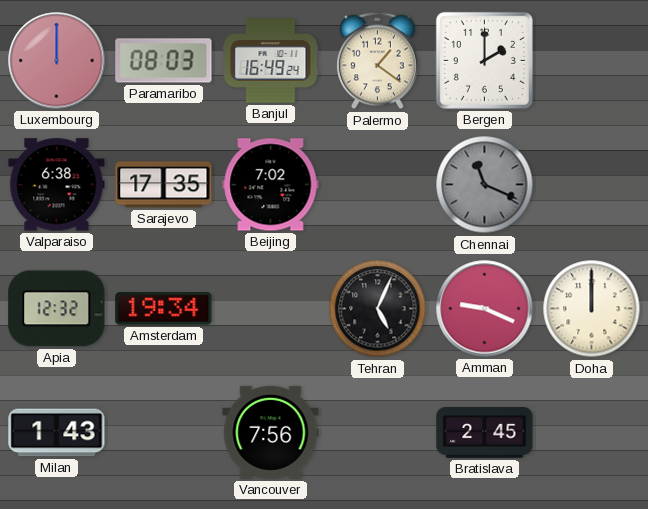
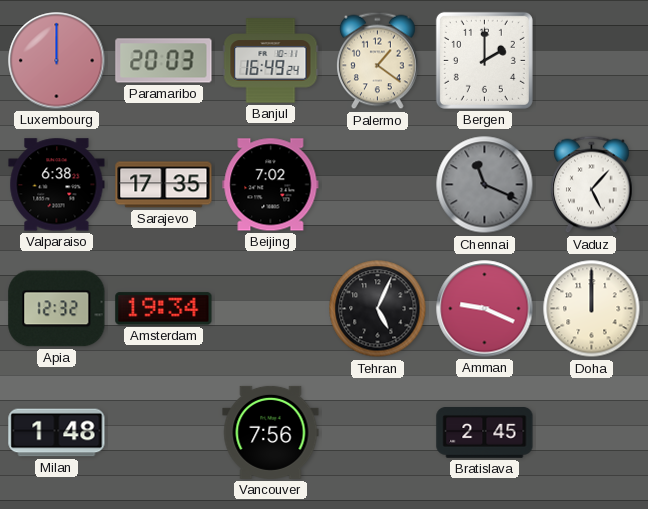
Paramaribo: 08:03 -> 20:03 (164, 61)
Vaduz: none -> 5:07 (592, 185)
Milan: 1:43 -> 1:48 (57, 433)
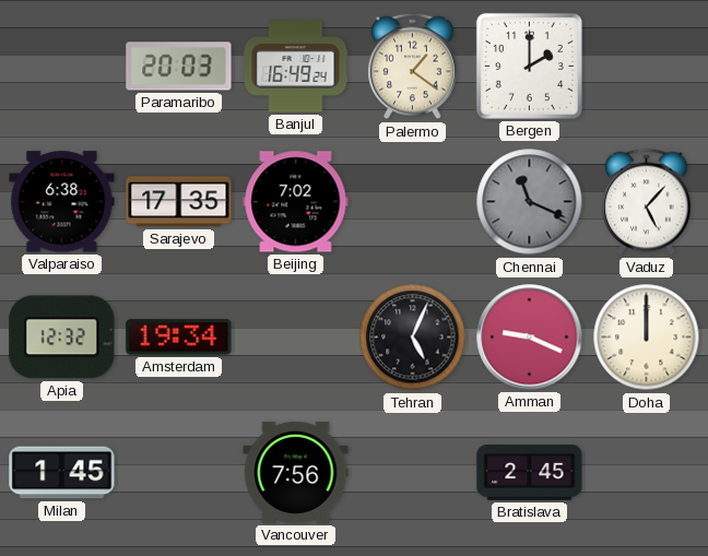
Luxembourg: 12:00 -> none (57, 61)
Milan: 1:48 -> 1:45 (62, 473)
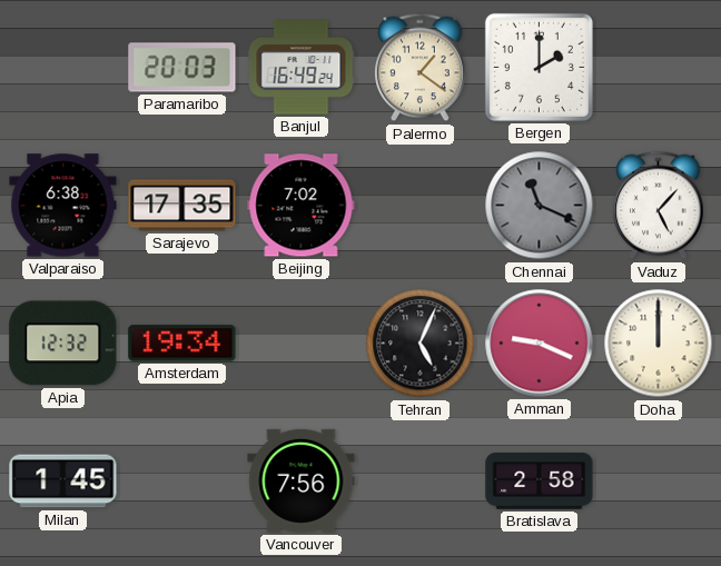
Bratislava: 2:45 -> 2:58 (540, 481)
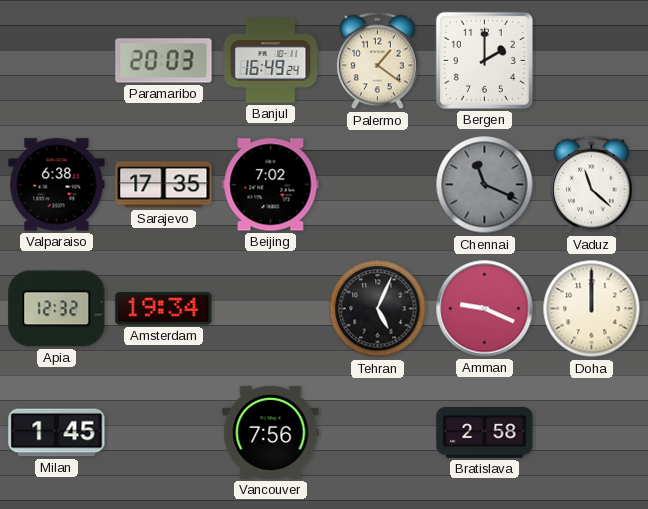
Vaduz: 5:07 -> 11:22 (592, 185)
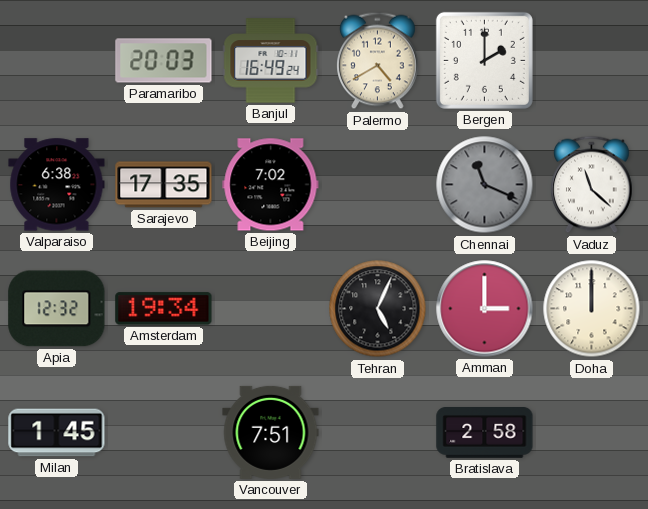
Palermo: 1:21 -> 4:40 (378, 61)
Amman: 9:19 -> 3:00 (485, 309)
Vancouver: 7:56 -> 7:51 (271, 432)
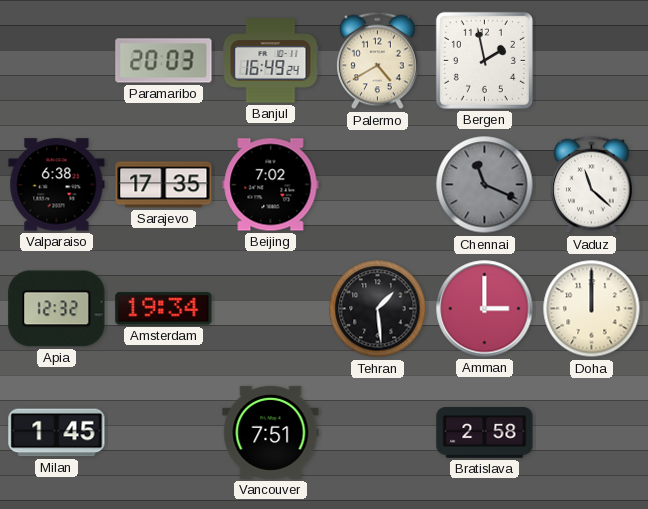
Bergen: 2:00 -> 1:58 (484, 60)
Tehran: 5:04 -> 1:29 (378, 309)
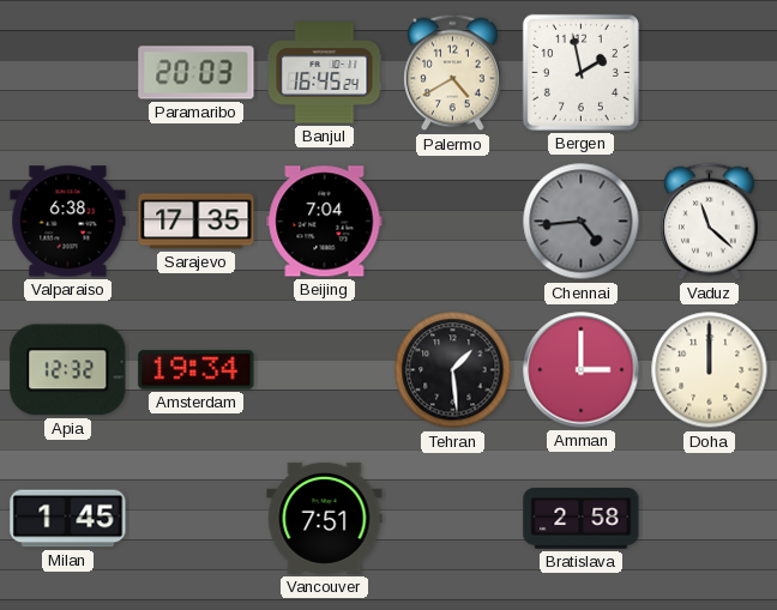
Banjul: 16:49 -> 16:45 (325, 73)
Beijing: 7:02 -> 7:04 (325, 222)
Chennai: 11:19 -> 4:44 (582, 222)
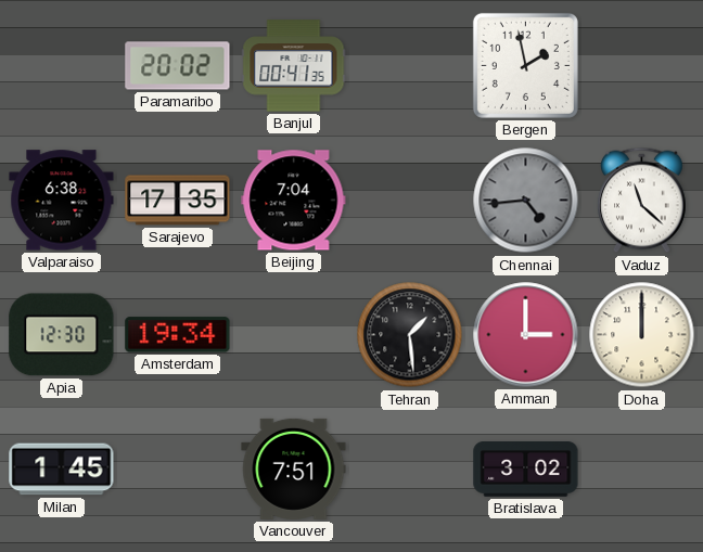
Paramaribo: 20:03 -> 20:02 (178, 66)
Banjul: 16:45 -> 00:41 (294, 66)
Palermo: 4:40 -> none (453, 73)
Apia: 12:32 -> 12:30 (62, 335)
Bratislava: 2:58 -> 3:02 (526, 470)
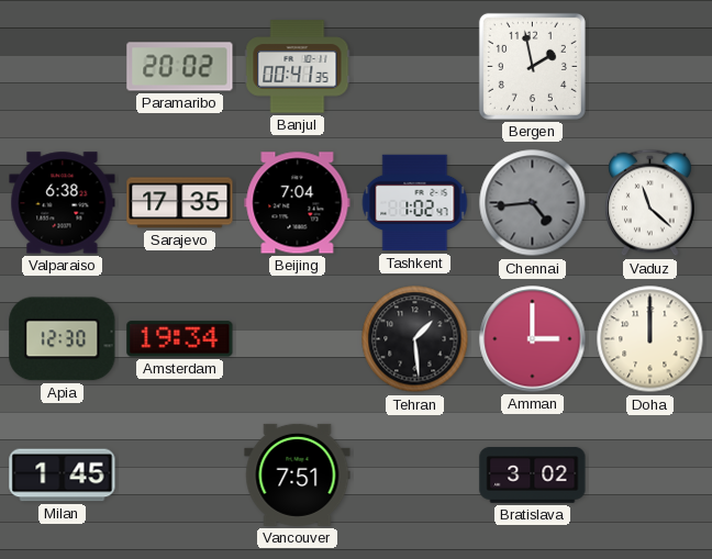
Tashkent: none -> 1:02 (415, 203)
